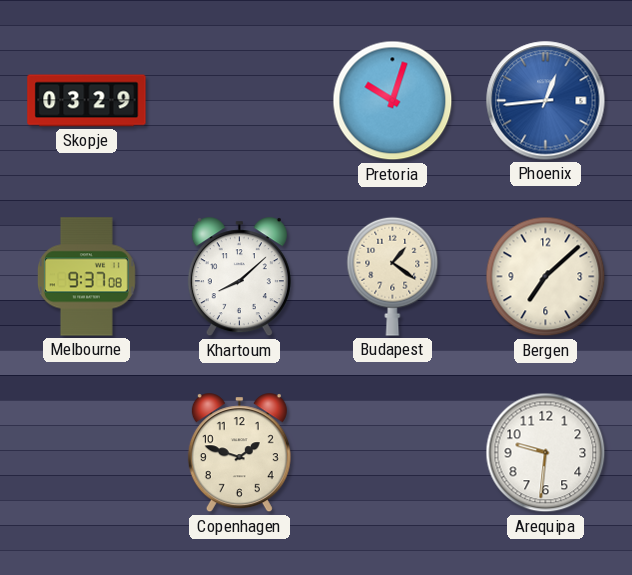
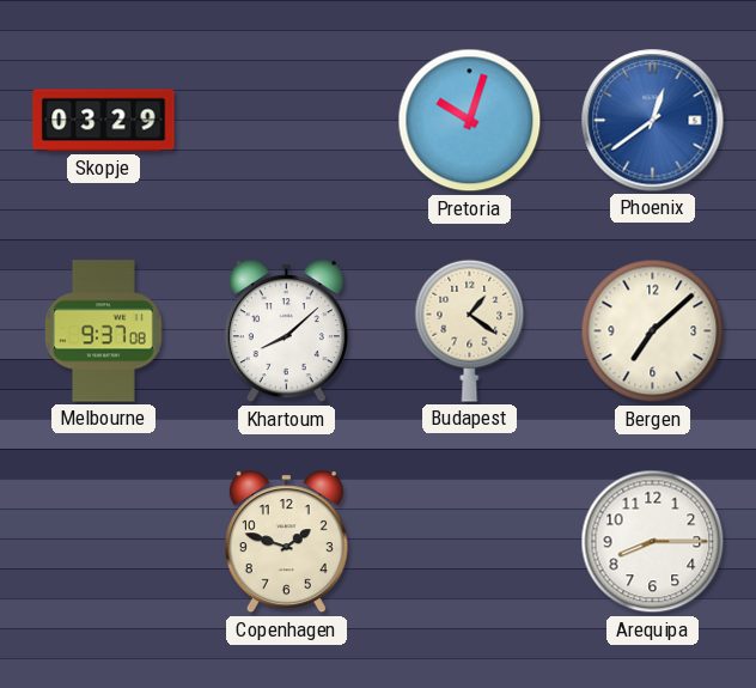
Phoenix: 12:44 -> 12:39 (653, 121)
Arequipa: 9:31 -> 8:15 (653, 542)
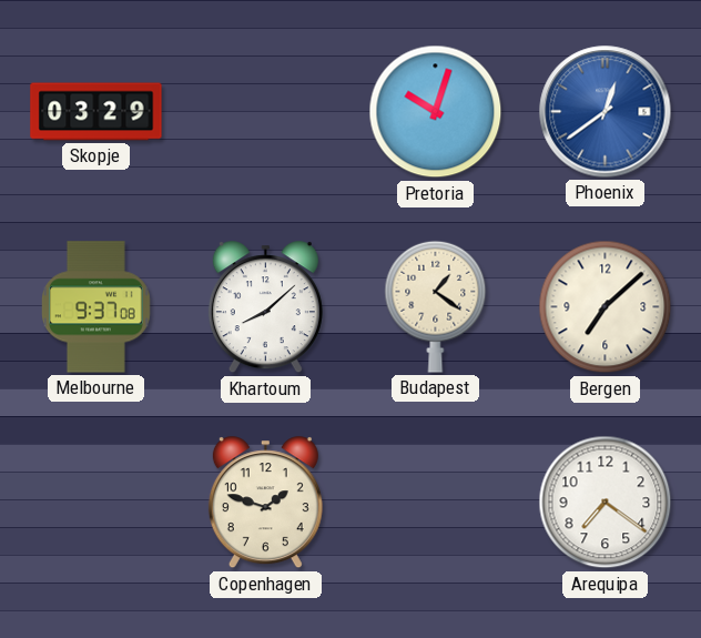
Arequipa: 8:15 -> 7:21 (606, 503)
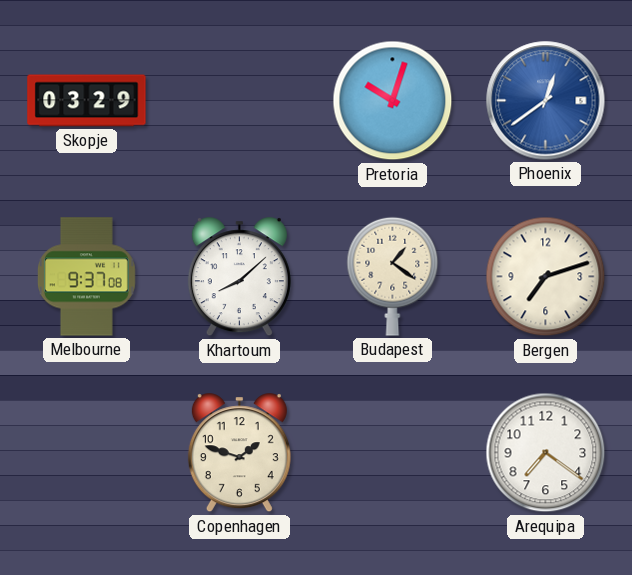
Bergen: 7:08 -> 7:12 (546, 277)
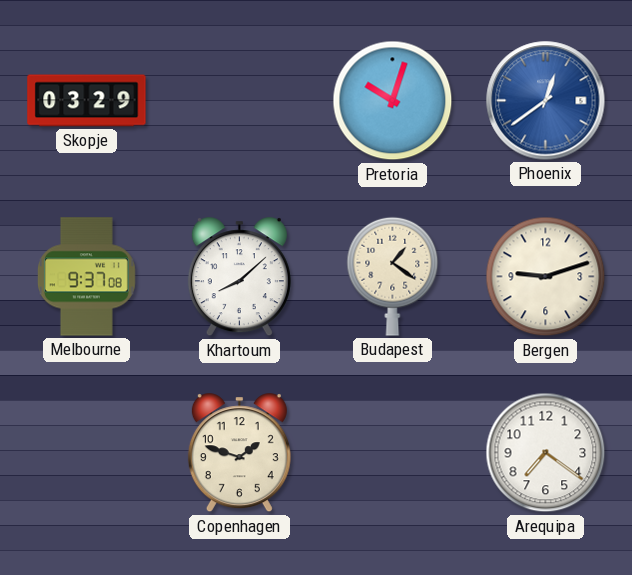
Bergen: 7:12 -> 9:12 (546, 277)
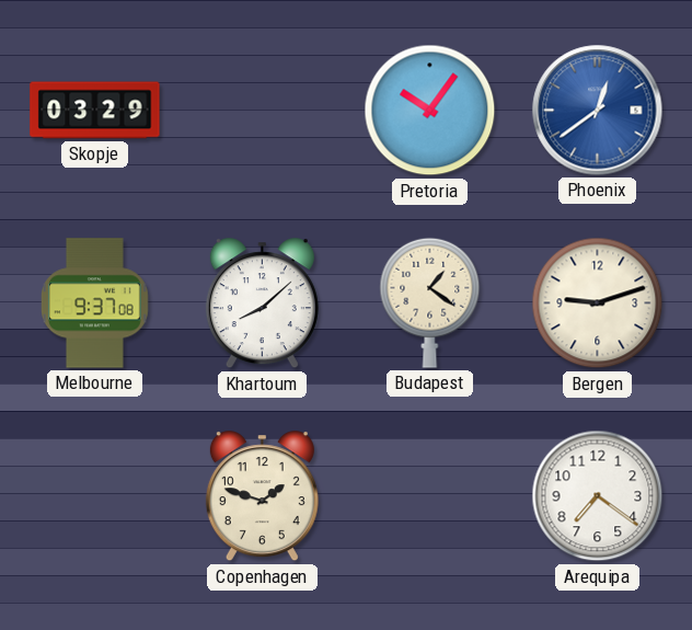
Pretoria: 10:03 -> 10:06 (430, 111)
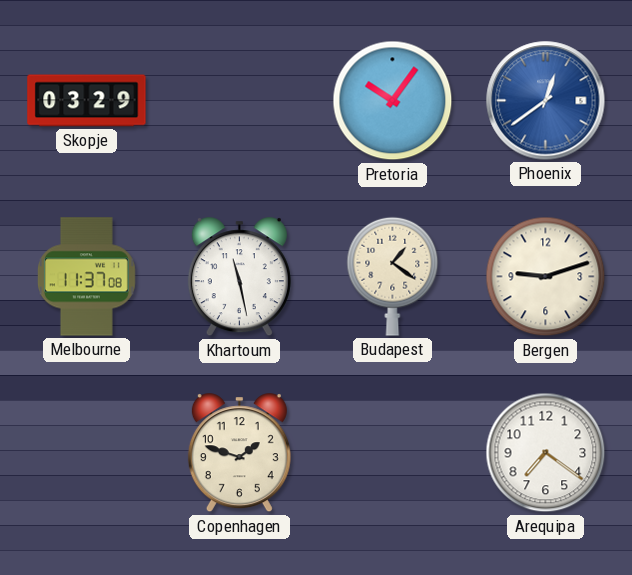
Melbourne: 9:37 -> 11:37 (86, 277)
Khartoum: 8:08 -> 11:28 (239, 277)
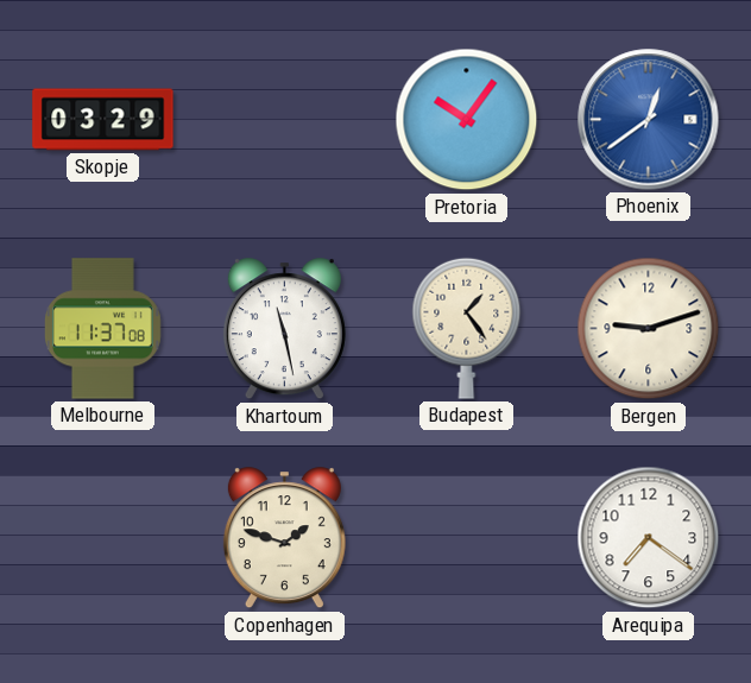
Budapest: 1:21 -> 1:24 (467, 328)
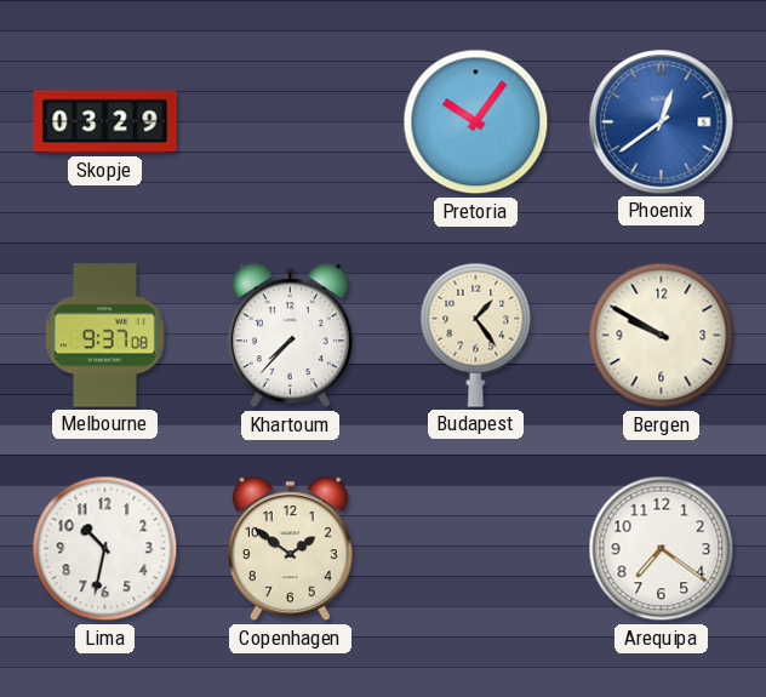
Melbourne: 11:37 -> 9:37 (104, 336)
Khartoum: 11:28 -> 7:37 (290, 336)
Bergen: 9:12 -> 9:50 (662, 336)
Lima: none -> 10:32 (105, 549)
Copenhagen: 1:48 -> 1:51 (290, 549)
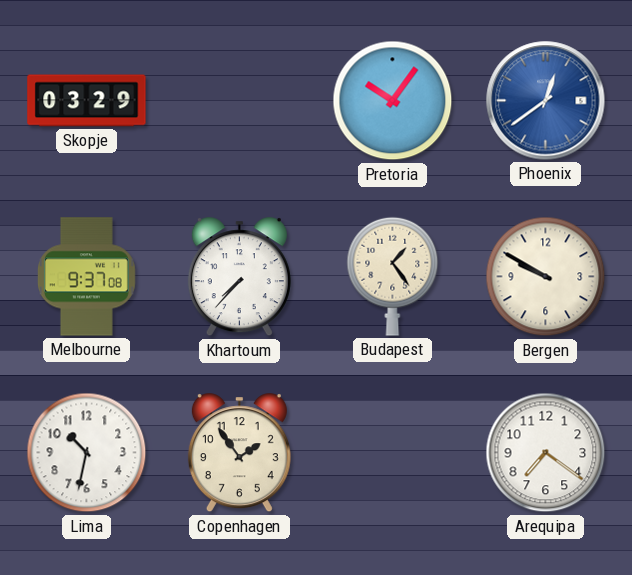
Copenhagen: 1:51 -> 1:54 (239, 453)
